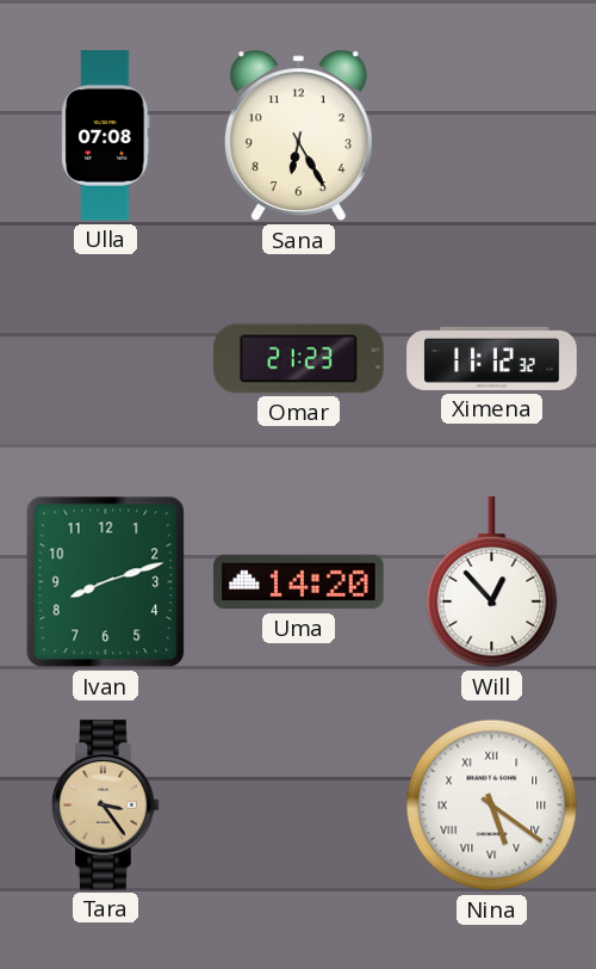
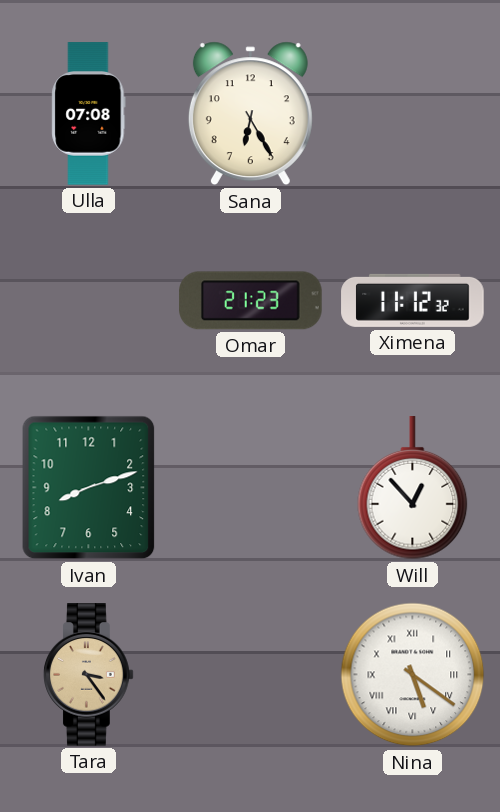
Uma: 14:20 -> none (299, 582)
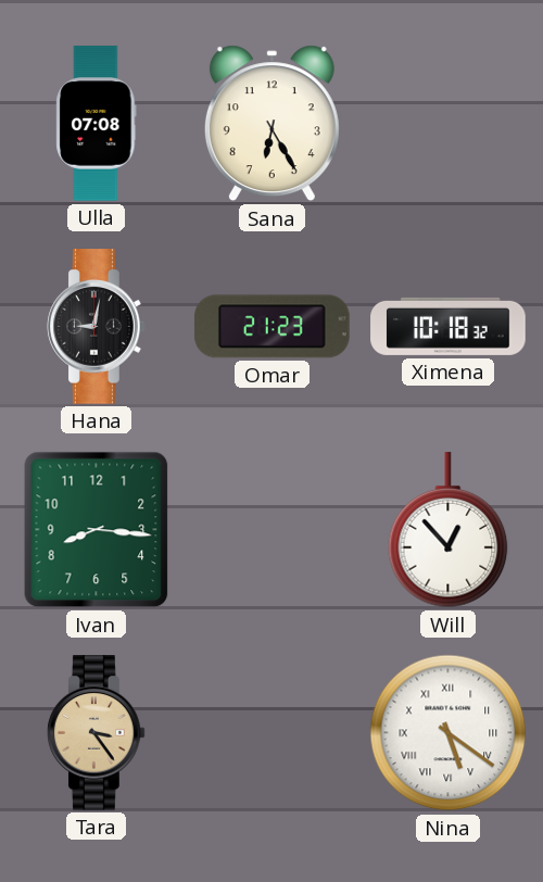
Hana: none -> 9:02 (97, 327)
Ximena: 11:12 -> 10:18 (449, 326)
Ivan: 8:12 -> 8:16 (97, 530)
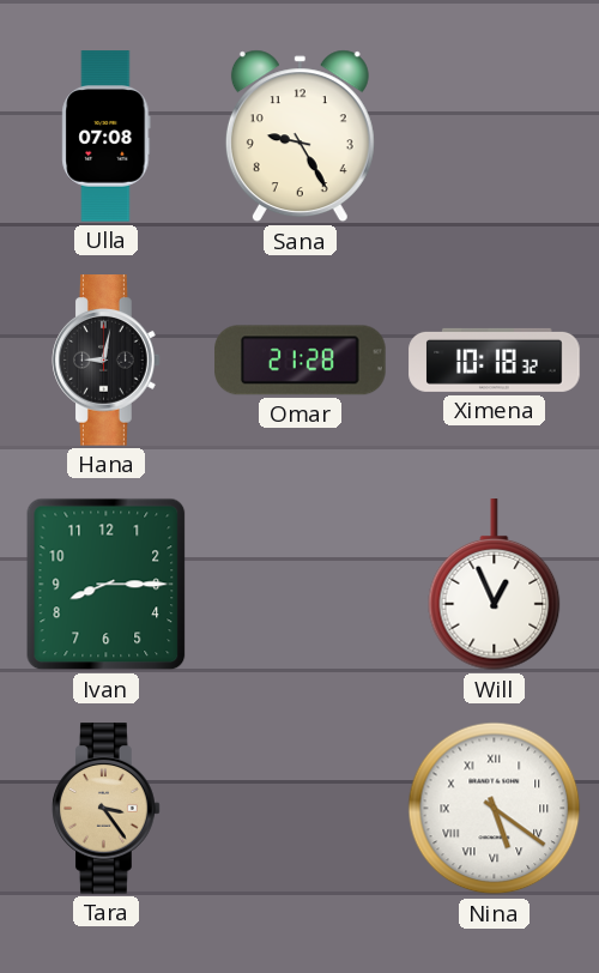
Sana: 6:25 -> 9:25 (299, 137)
Omar: 21:23 -> 21:28 (301, 361)
Ivan: 8:16 -> 8:15 (107, 585)
Will: 12:53 -> 12:56 (495, 585)
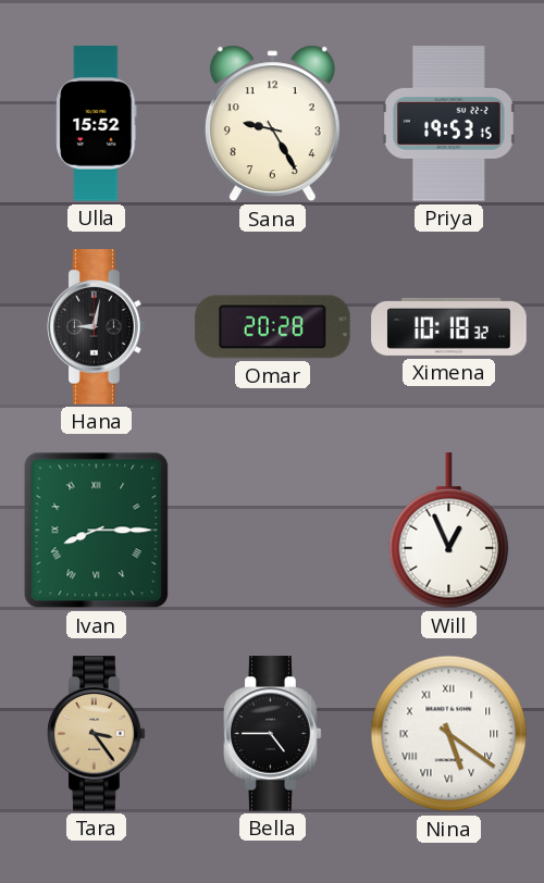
Ulla: 07:08 -> 15:52 (97, 124)
Priya: none -> 19:53 (449, 124)
Omar: 21:28 -> 20:28 (273, 327)
Ivan numerals: Arabic -> Roman (97, 531)
Bella: none -> 4:45 (273, 734)
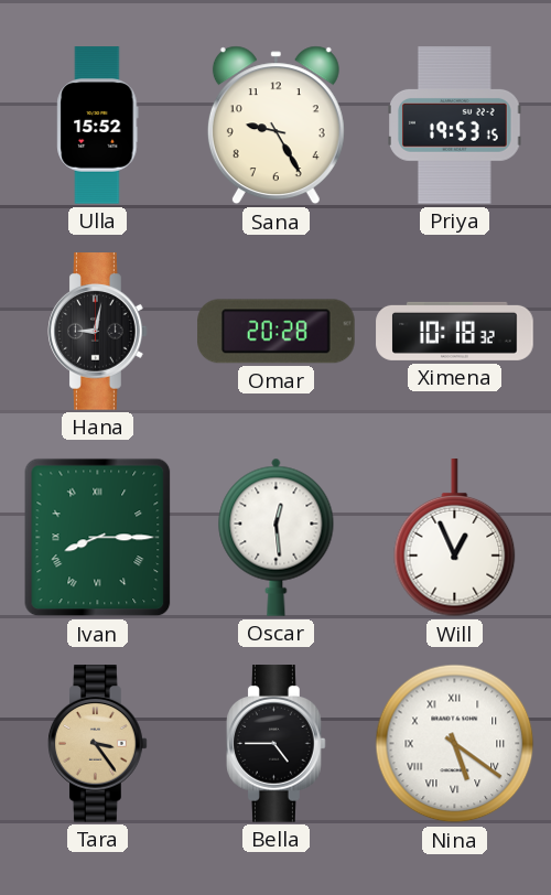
Oscar: none -> 12:29 (277, 537)
